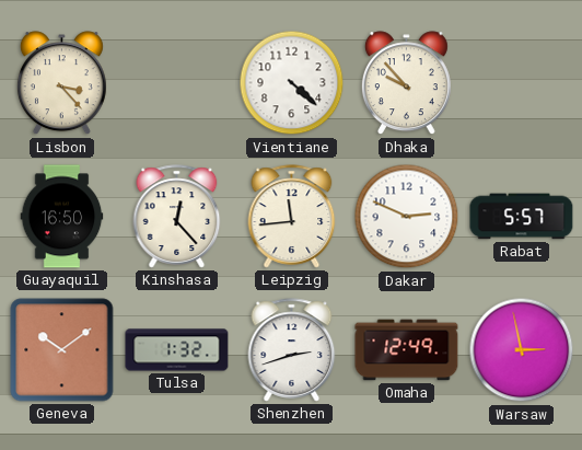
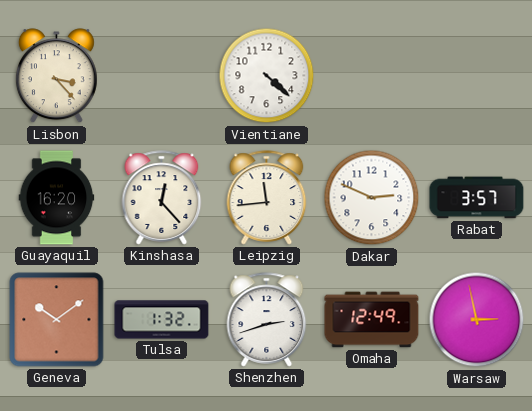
Dhaka: 9:53 -> none (406, 83)
Guayaquil: 16:50 -> 16:20 (57, 198)
Rabat: 5:57 -> 3:57 (477, 198)
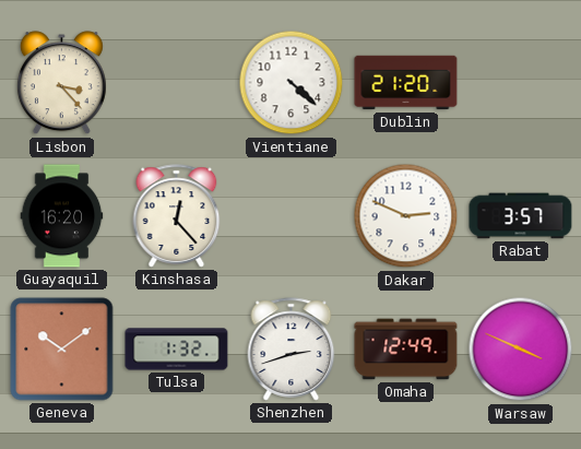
Dublin: none -> 21:20 (406, 83)
Leipzig: 11:44 -> none (267, 198)
Warsaw: 2:58 -> 3:49 (521, 350)
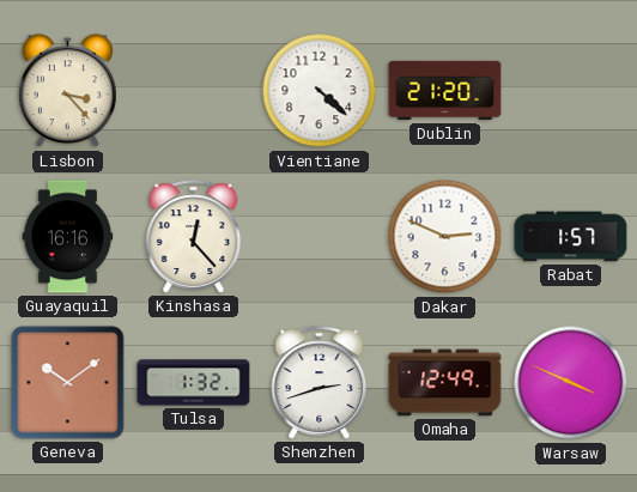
Guayaquil: 16:20 -> 16:16 (68, 237)
Rabat: 3:57 -> 1:57 (571, 237)
